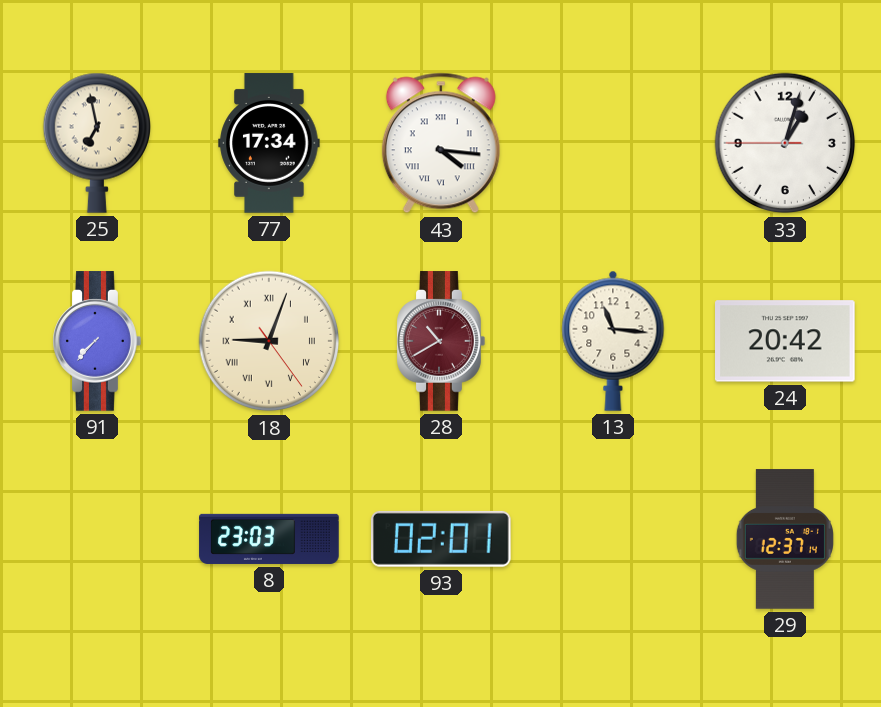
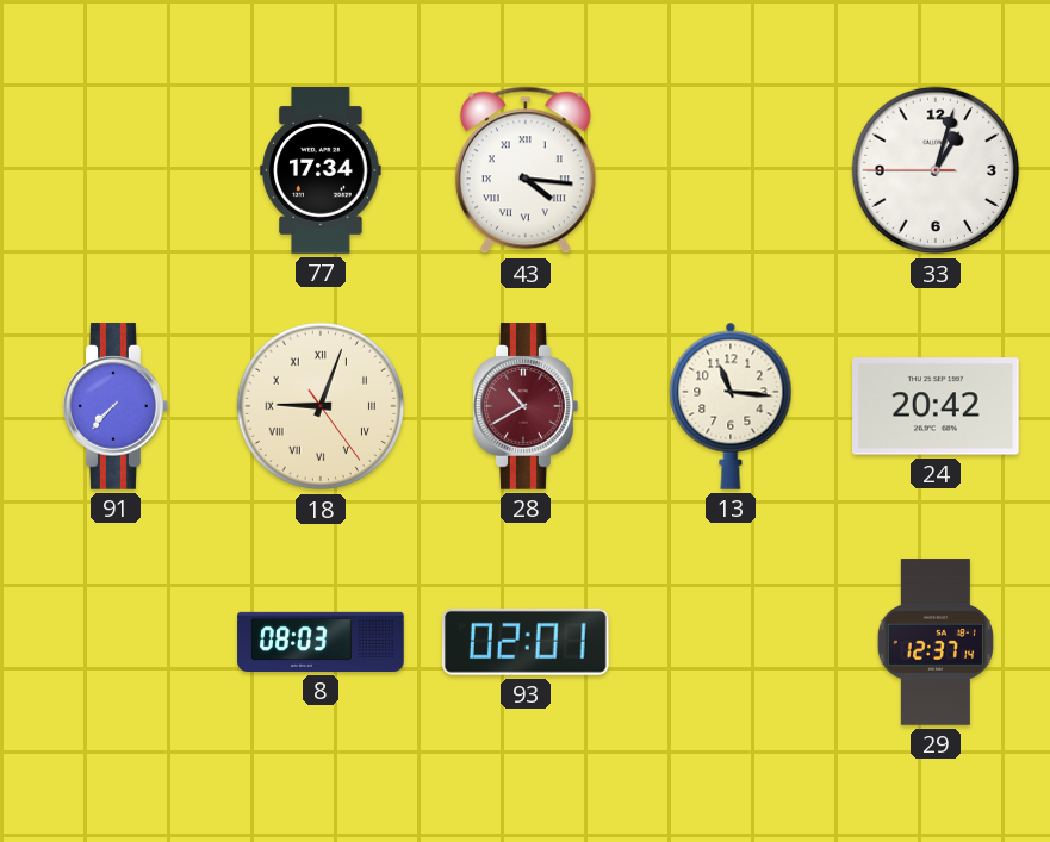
25: 6:58 -> none (96, 143)
8: 23:03 -> 08:03 (321, 642)
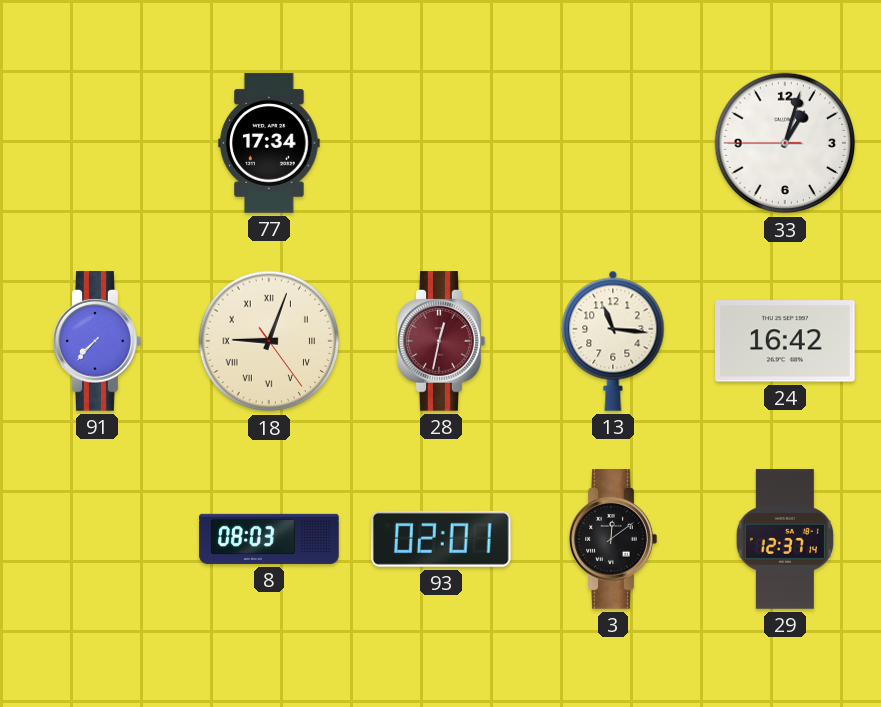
43: 4:16 -> none (526, 170)
28: 10:40 -> 12:32 (441, 341)
24: 20:42 -> 16:42 (786, 341)
3: none -> 12:09 (613, 539)
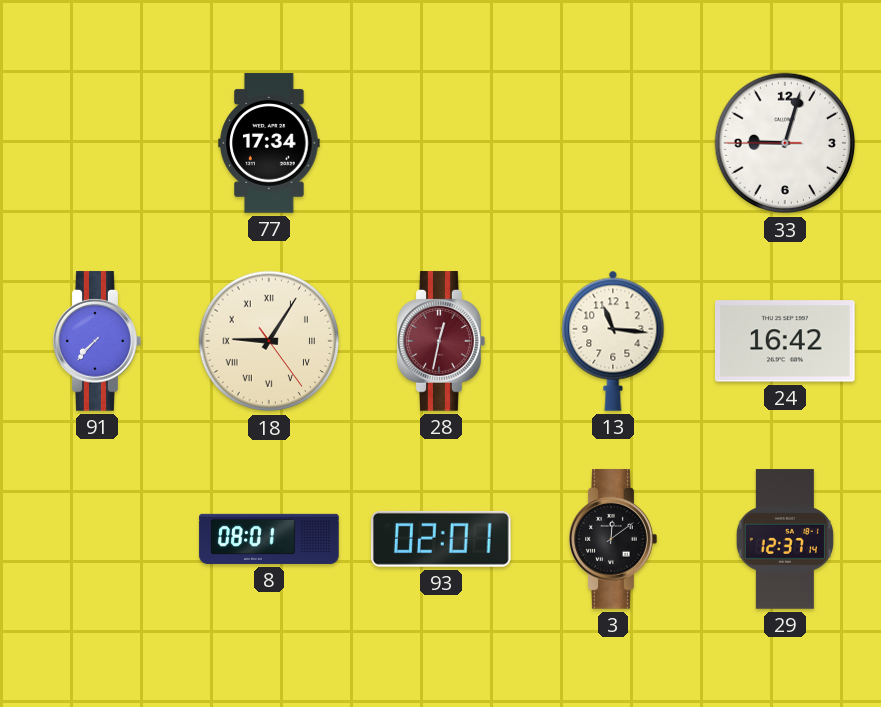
33: 1:02 -> 9:02 (785, 143)
18: 9:03 -> 9:05 (269, 341)
8: 08:03 -> 08:01 (269, 539)
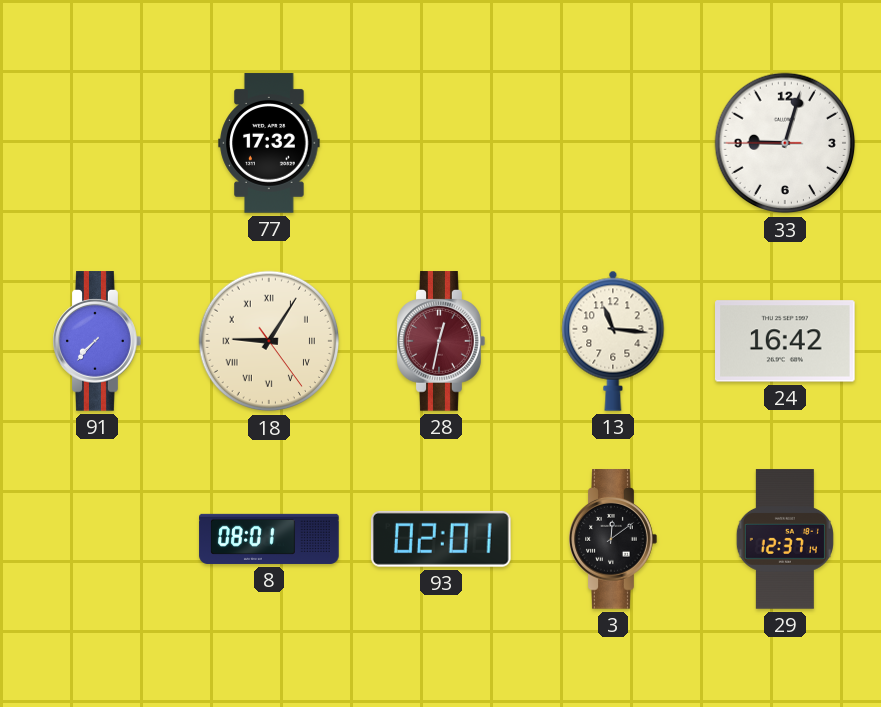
77: 17:34 -> 17:32 (269, 143)
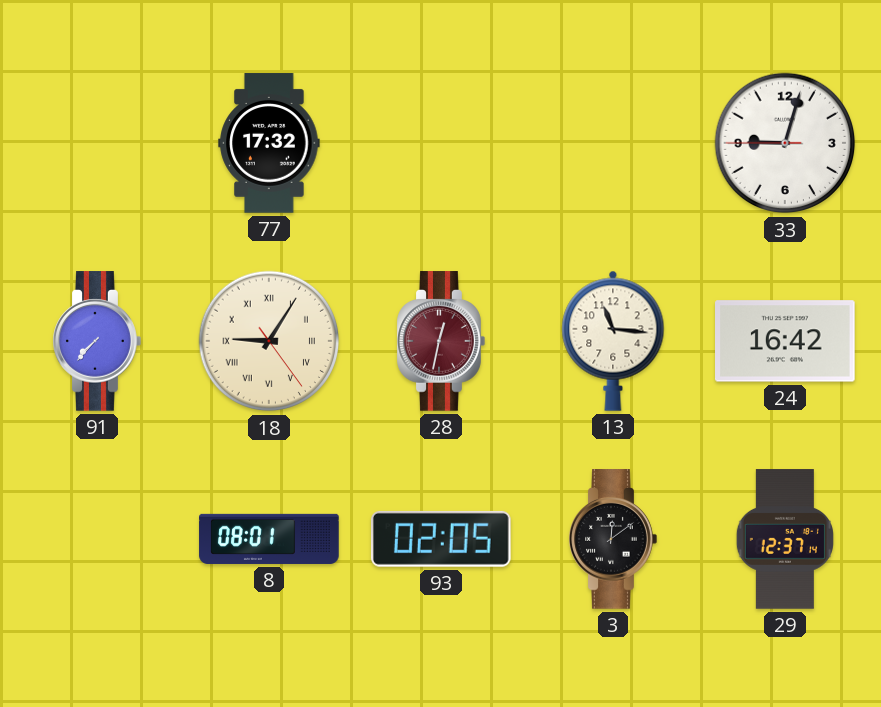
93: 02:01 -> 02:05 (441, 539)
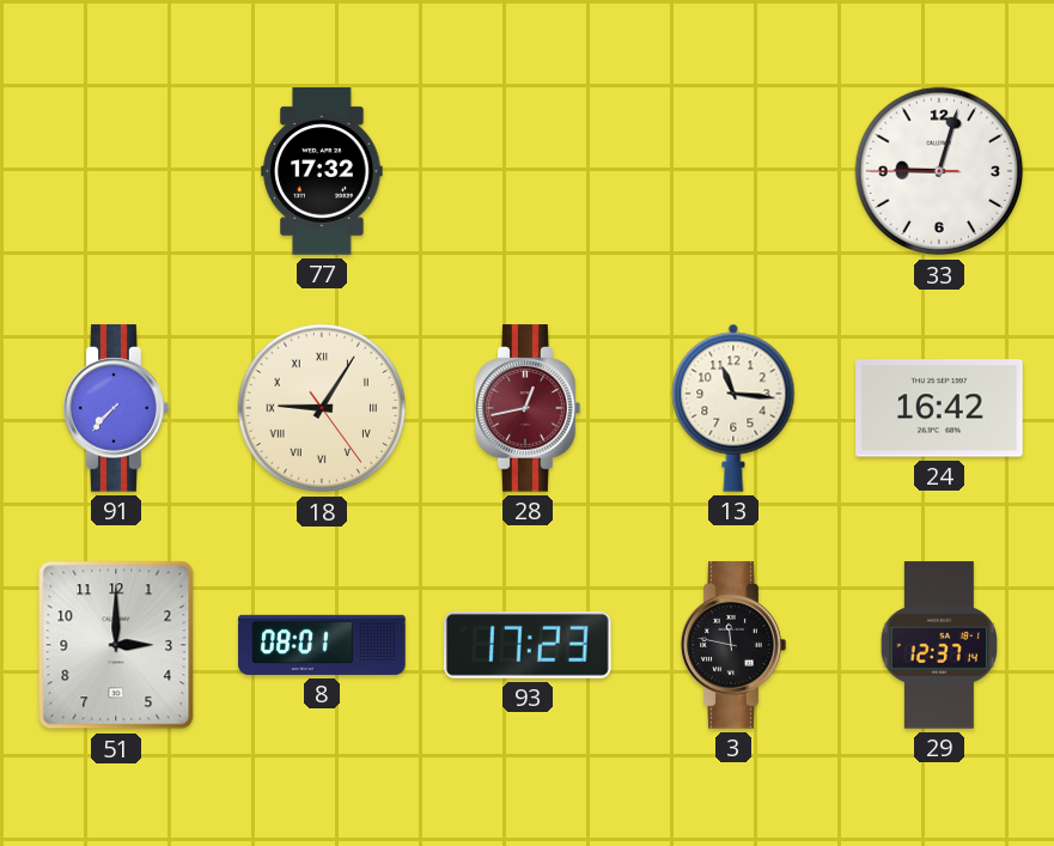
28: 12:32 -> 12:43 (528, 408)
51: none -> 3:00 (116, 645)
93: 02:05 -> 17:23 (528, 645)
3: 12:09 -> 11:47 (733, 645)
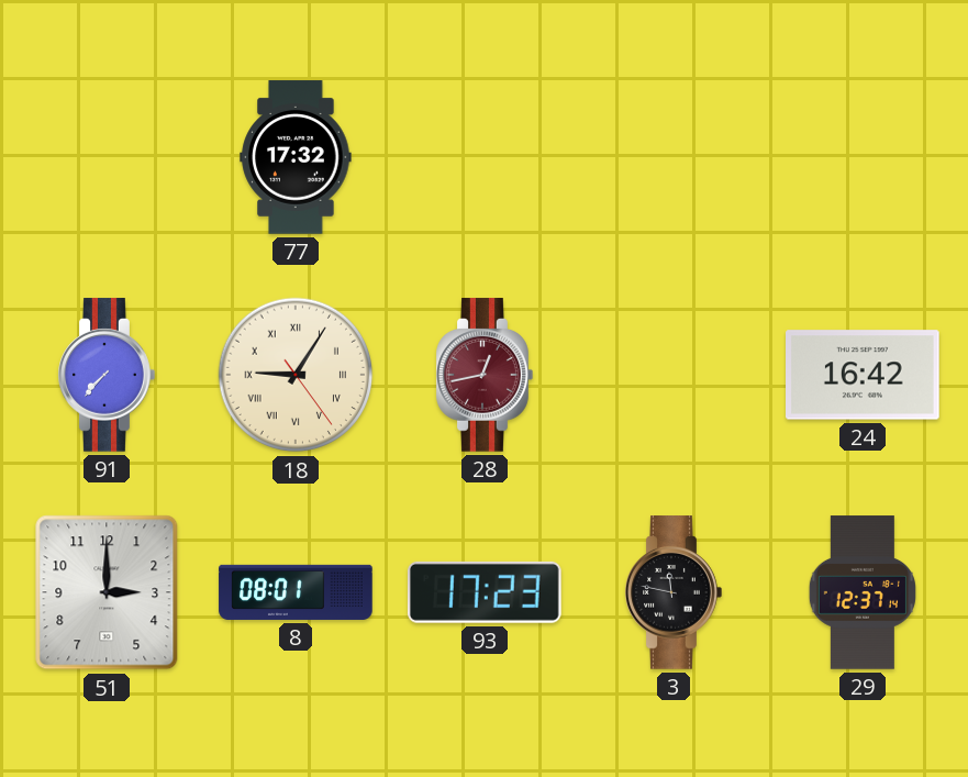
33: 9:02 -> none (939, 171)
13: 11:16 -> none (733, 408)
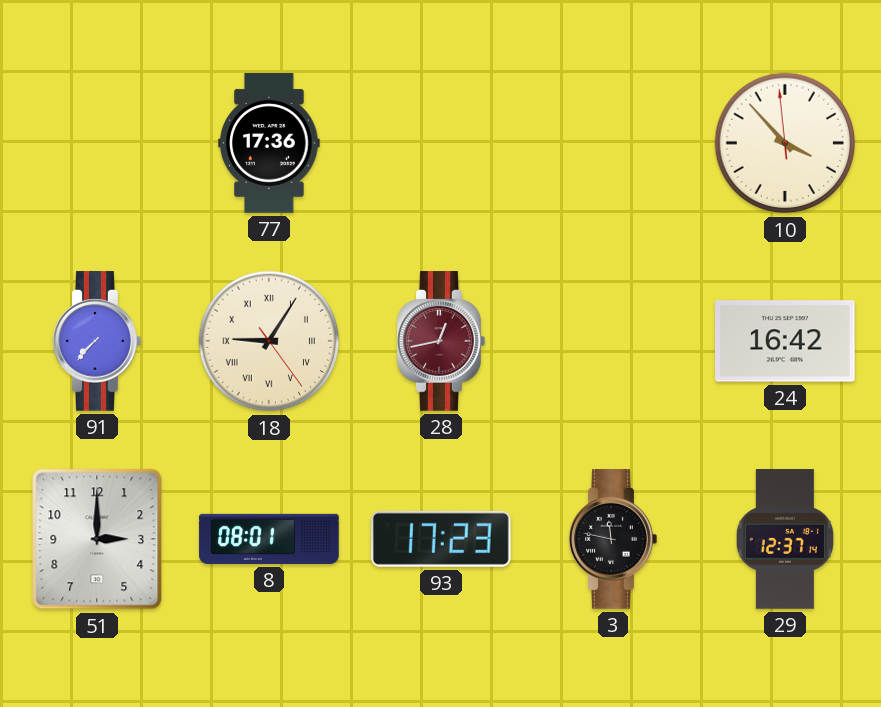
77: 17:32 -> 17:36 (269, 143)
10: none -> 3:52 (785, 143)
